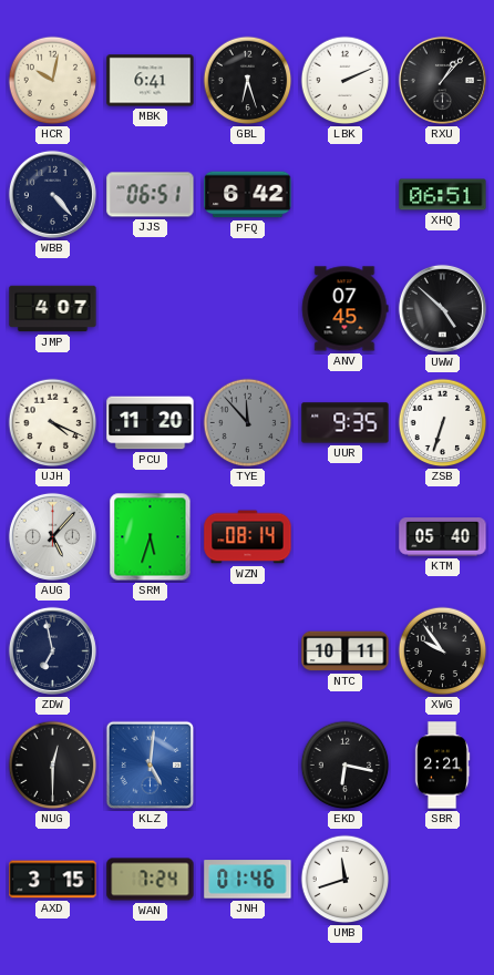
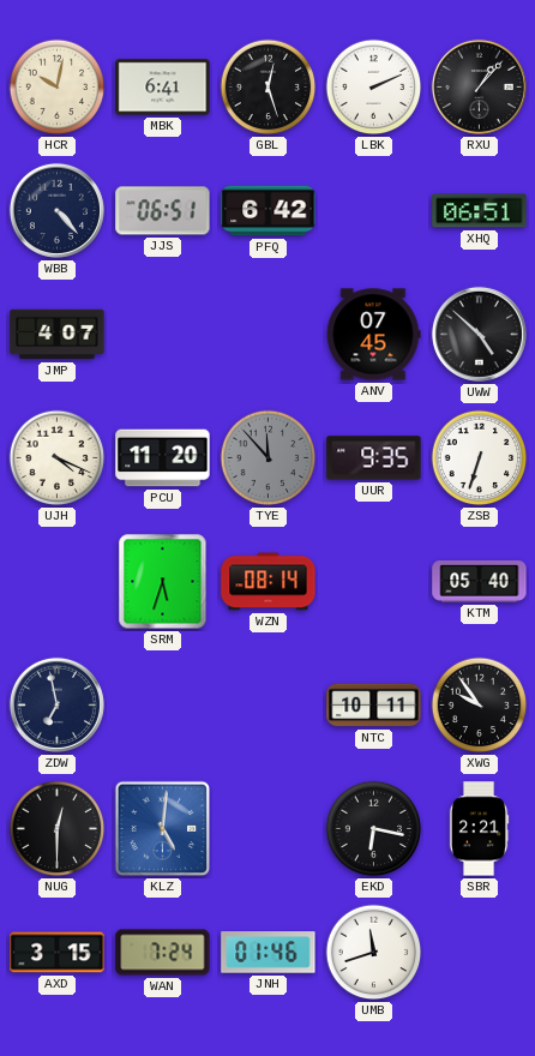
GBL: 6:27 -> 12:27 (269, 88)
AUG: 5:07 -> none (52, 536)
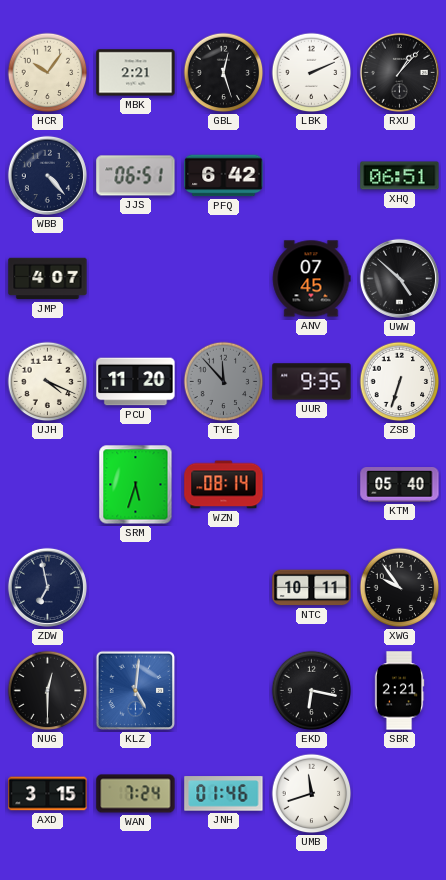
HCR: 10:02 -> 10:06 (48, 73)
MBK: 6:41 -> 2:21 (136, 73)
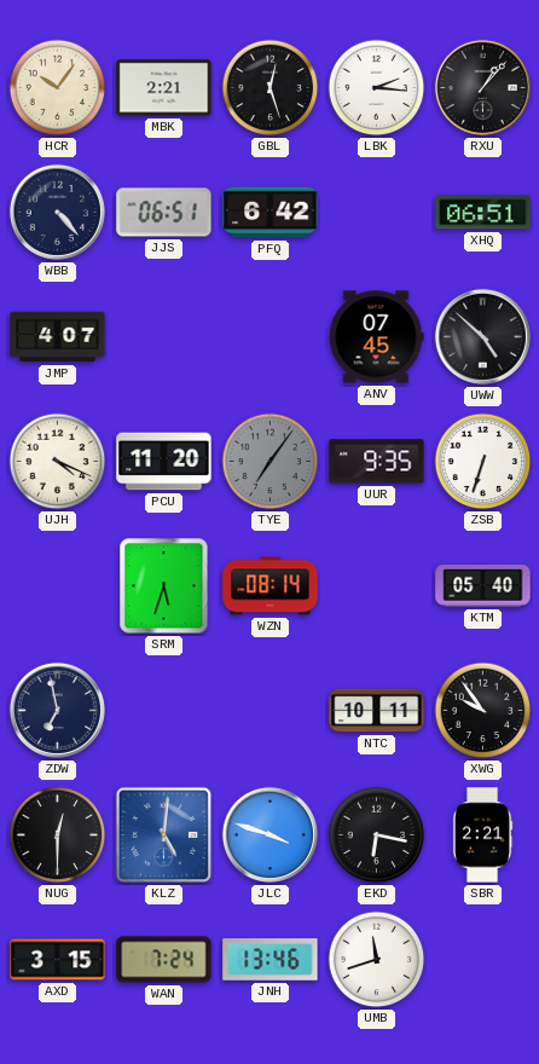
LBK: 2:11 -> 2:16 (377, 88)
TYE: 11:53 -> 7:06 (271, 462)
JLC: none -> 3:48 (269, 834)
JNH: 01:46 -> 13:46 (271, 960)
